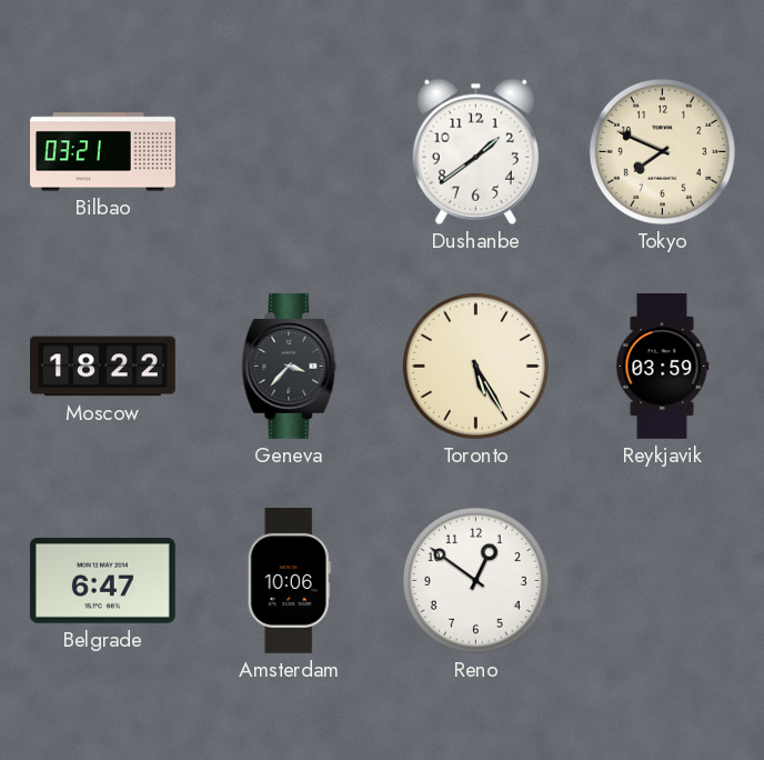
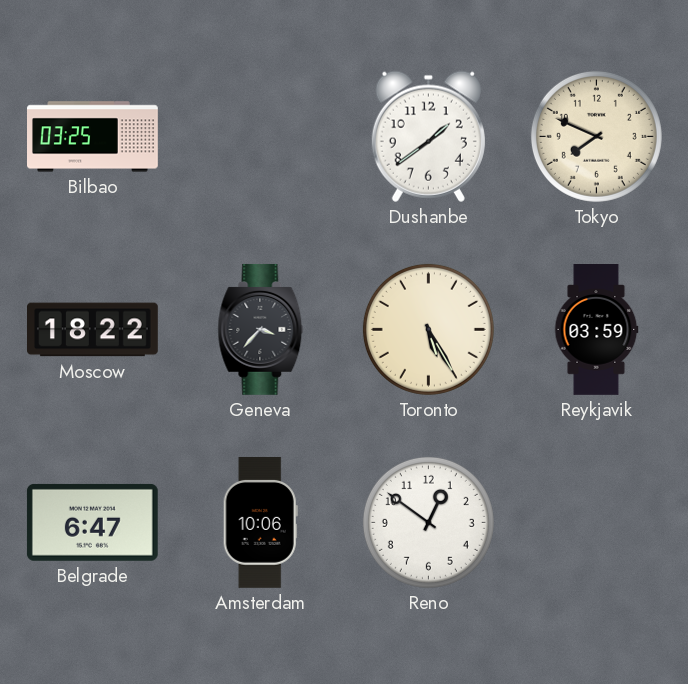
Bilbao: 03:21 -> 03:25 (93, 137)
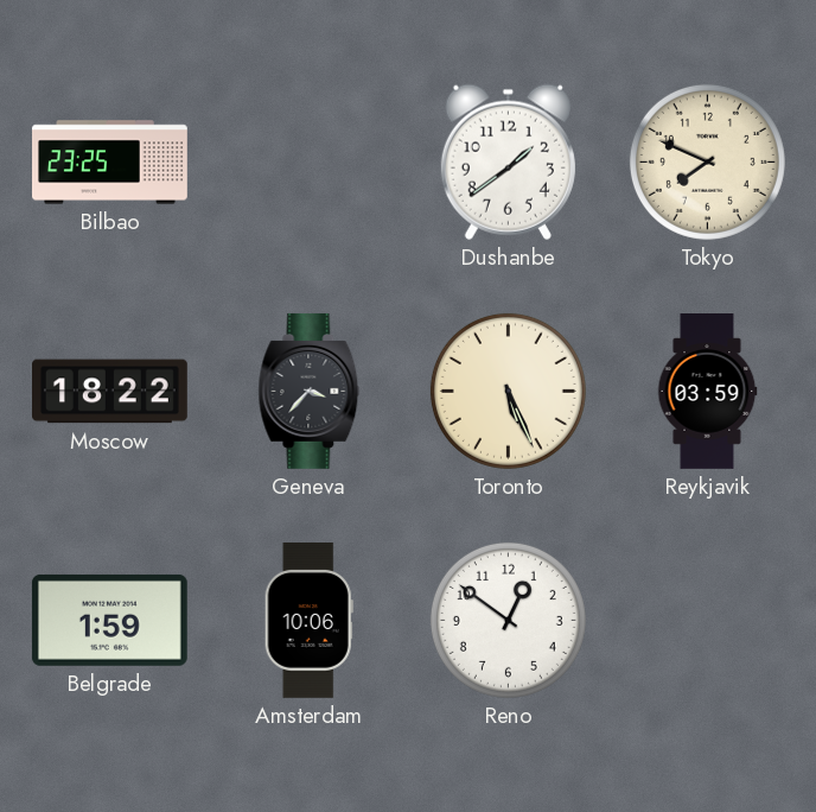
Bilbao: 03:25 -> 23:25 (110, 163)
Toronto: 5:25 -> 5:26 (508, 391)
Belgrade: 6:47 -> 1:59 (109, 620)
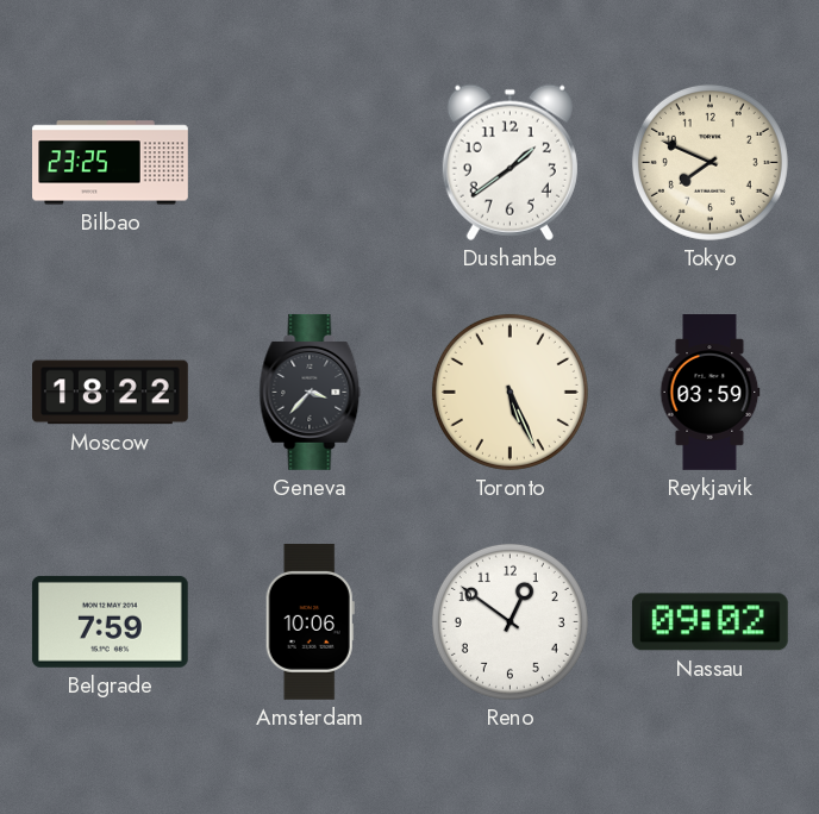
Belgrade: 1:59 -> 7:59 (110, 621)
Nassau: none -> 09:02 (709, 622)
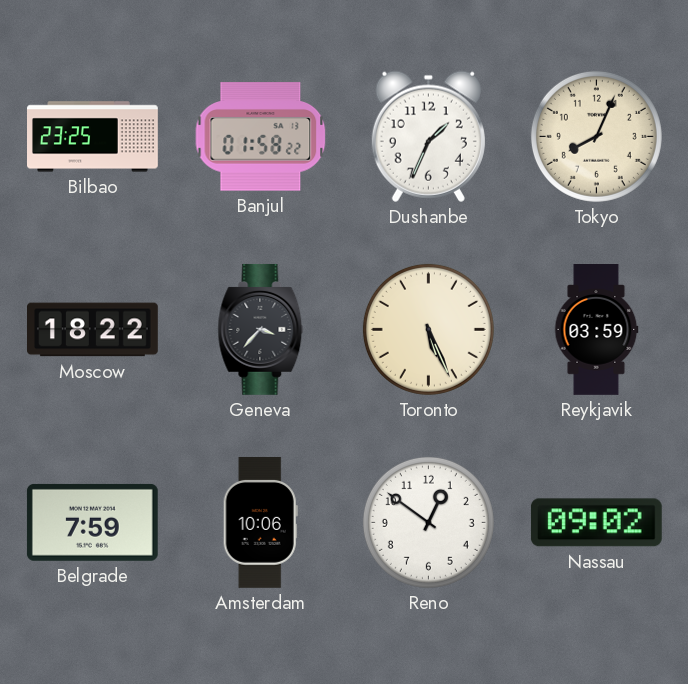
Banjul: none -> 01:58 (261, 137)
Dushanbe: 1:39 -> 1:34 (428, 136)
Tokyo: 7:49 -> 8:04 (596, 136)
